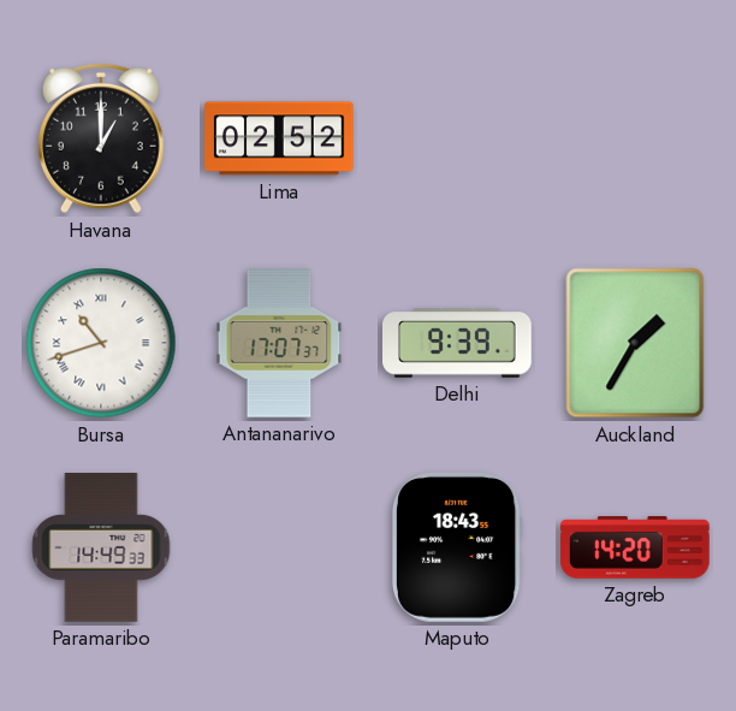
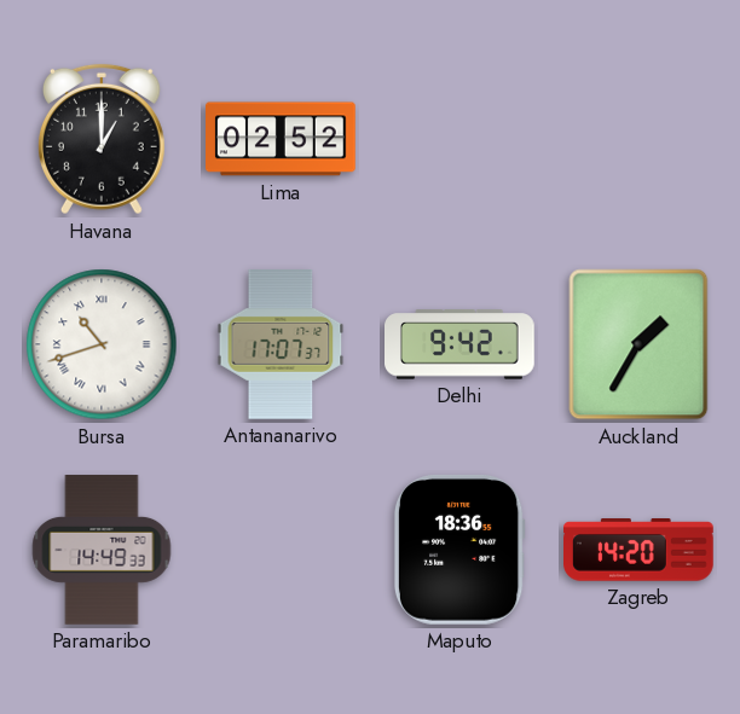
Delhi: 9:39 -> 9:42 (461, 344)
Maputo: 18:43 -> 18:36 (459, 550)
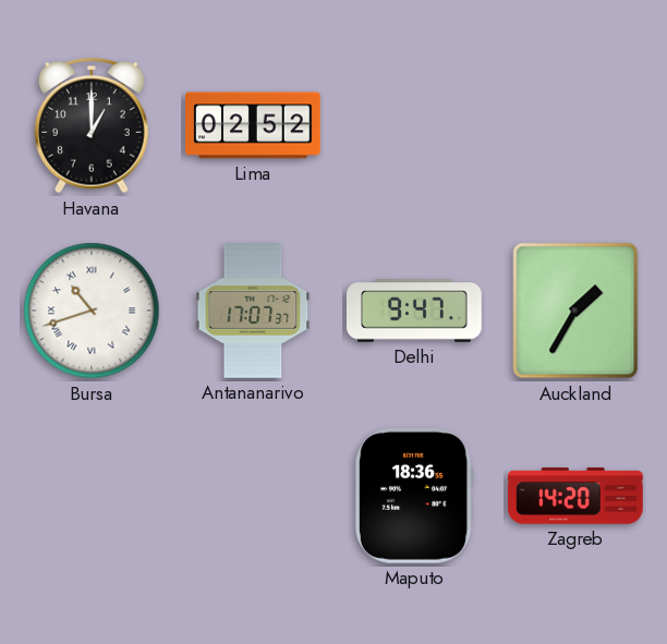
Delhi: 9:42 -> 9:47 (415, 311)
Paramaribo: 14:49 -> none (102, 550)
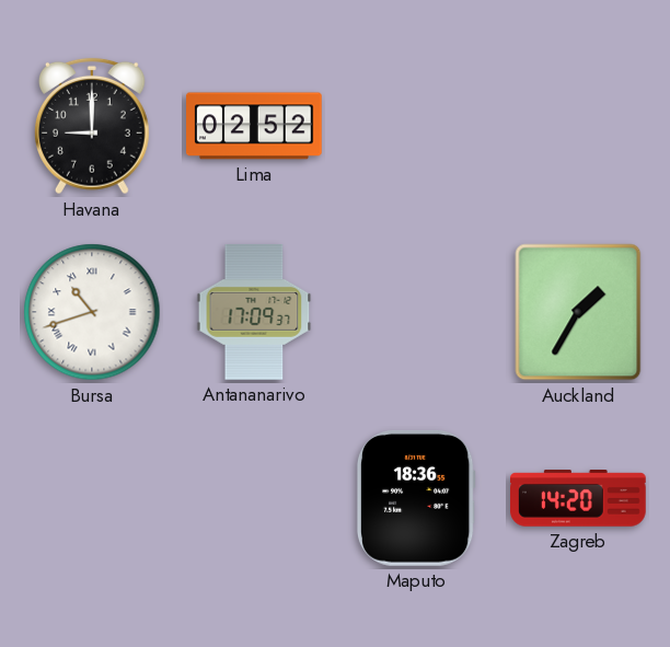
Havana: 1:00 -> 9:00 (92, 126)
Antananarivo: 17:07 -> 17:09 (254, 313)
Delhi: 9:47 -> none (415, 311)
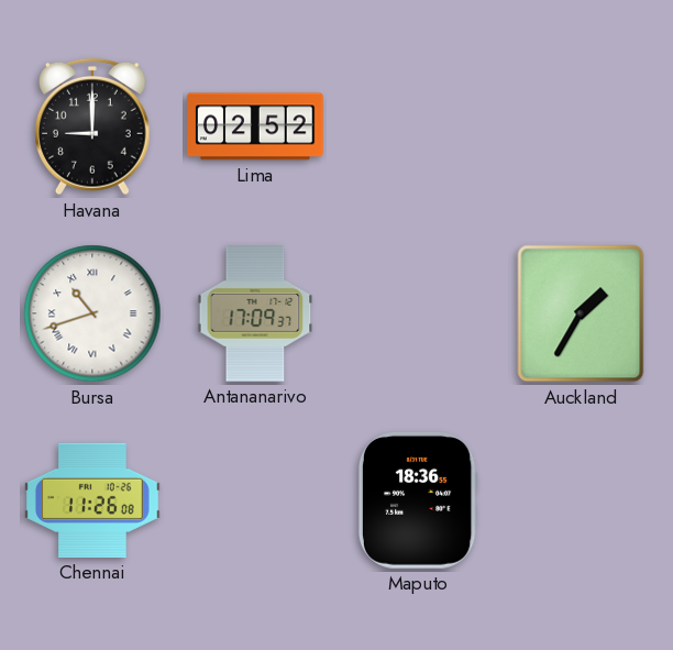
Chennai: none -> 11:26 (93, 500)
Zagreb: 14:20 -> none (579, 498)
